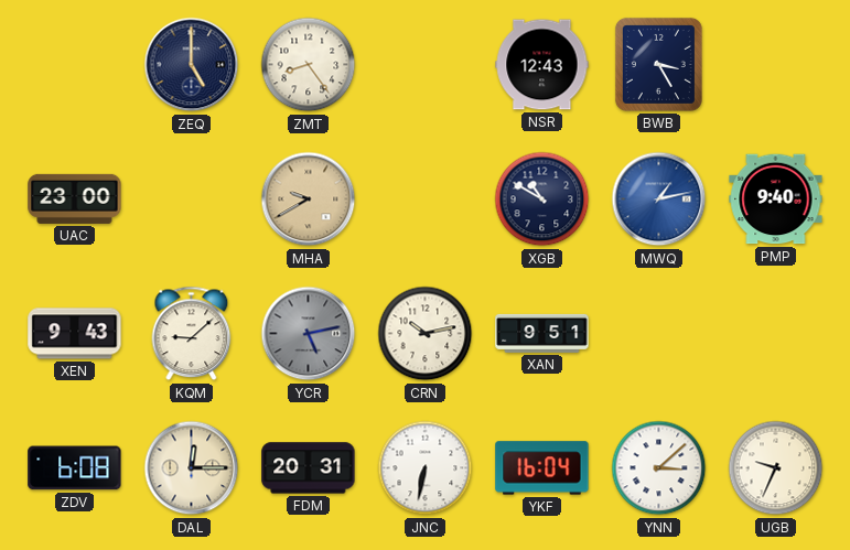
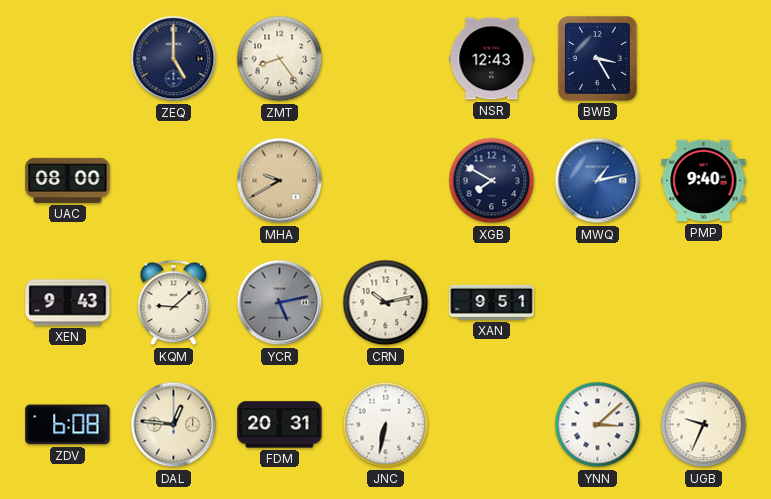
UAC: 23:00 -> 08:00 (68, 180)
XGB: 10:50 -> 7:50 (492, 181)
DAL: 12:15 -> 12:46 (174, 425)
YKF: 16:04 -> none (542, 468)
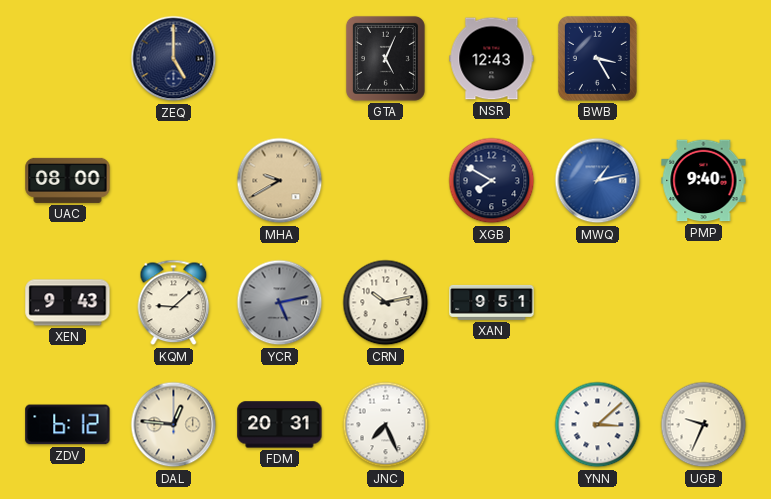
ZMT: 8:24 -> none (280, 59)
GTA: none -> 5:04 (385, 58)
ZDV: 6:08 -> 6:12 (68, 425)
JNC: 6:32 -> 7:26 (386, 425)
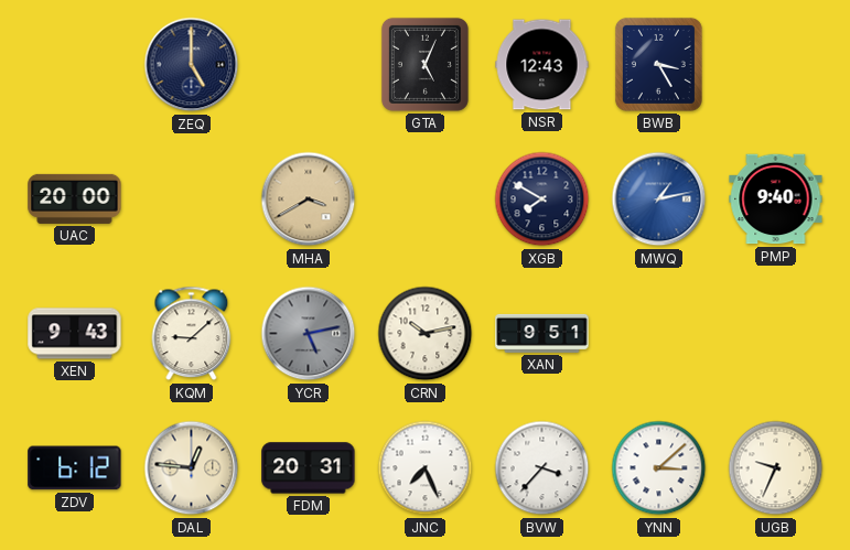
UAC: 08:00 -> 20:00 (75, 198)
MHA: 9:40 -> 3:40 (309, 199)
BVW: none -> 3:37 (542, 468)
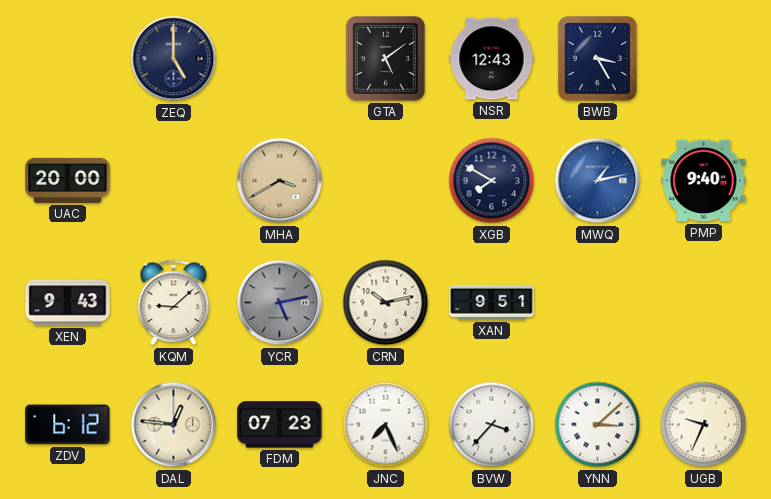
GTA: 5:04 -> 5:09 (385, 58)
FDM: 20:31 -> 07:23 (280, 425)
